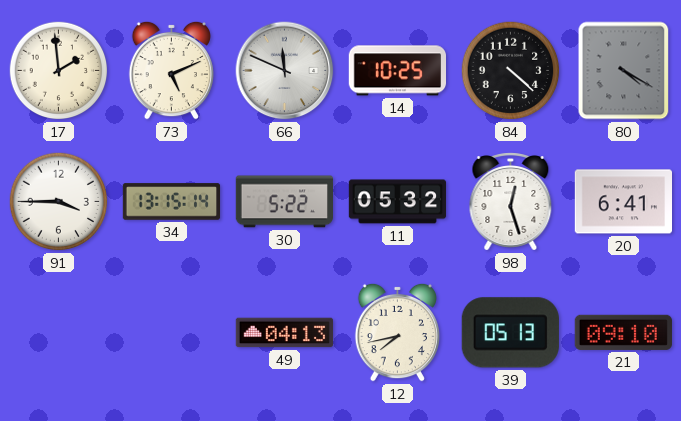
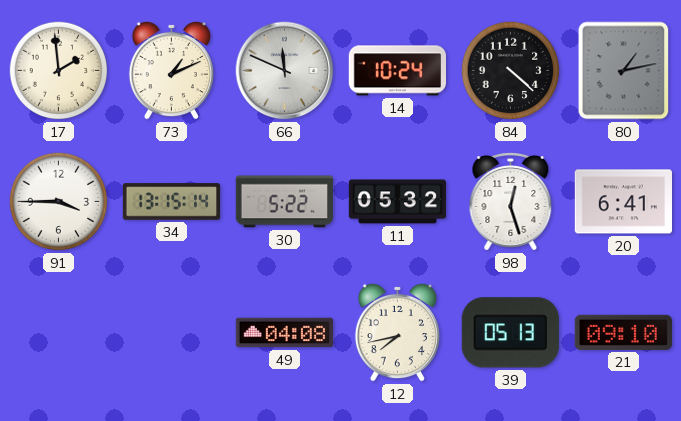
73: 5:11 -> 1:11 (171, 70)
14: 10:25 -> 10:24 (397, 71)
80: 4:20 -> 1:13 (624, 71)
49: 04:13 -> 04:08 (285, 333)
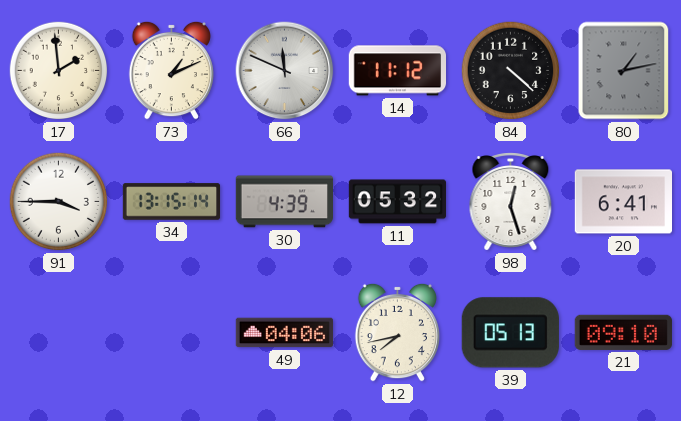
14: 10:24 -> 11:12 (397, 71)
30: 5:22 -> 4:39 (284, 202)
49: 04:08 -> 04:06 (285, 333)
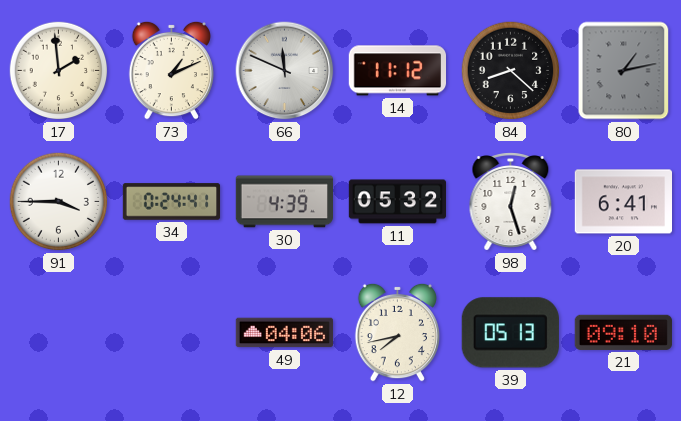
84: 4:22 -> 8:22 (511, 71)
34: 13:15 -> 0:24 (172, 202)
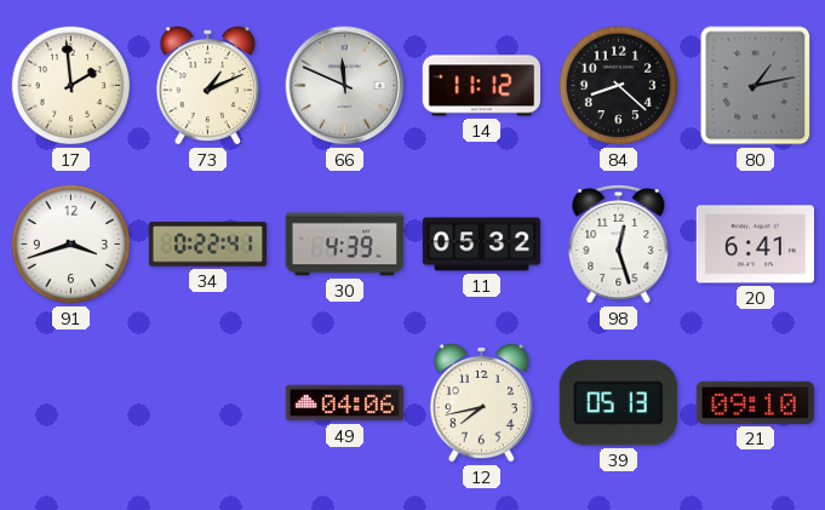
91: 3:45 -> 3:42 (71, 245)
34: 0:24 -> 0:22 (208, 245)
